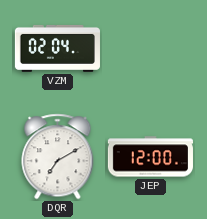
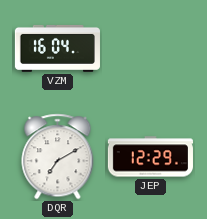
VZM: 02:04 -> 16:04 (57, 48)
JEP: 12:00 -> 12:29 (150, 157)
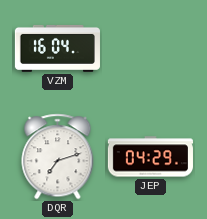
DQR: 7:10 -> 7:12 (58, 157)
JEP: 12:29 -> 04:29 (150, 157)
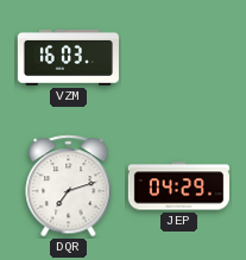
VZM: 16:04 -> 16:03 (68, 57)
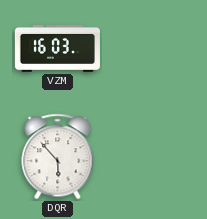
DQR: 7:12 -> 5:53 (58, 157)
JEP: 04:29 -> none (178, 186)
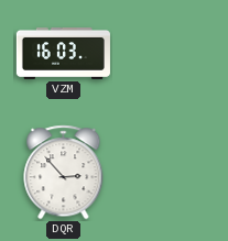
DQR: 5:53 -> 2:53 (64, 173)
